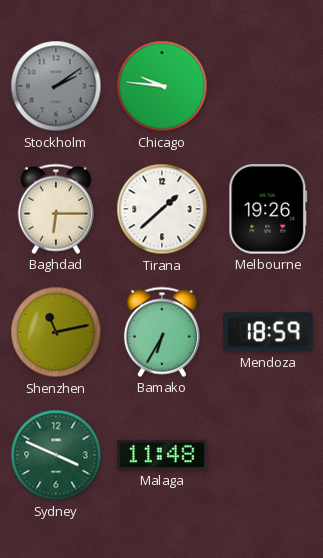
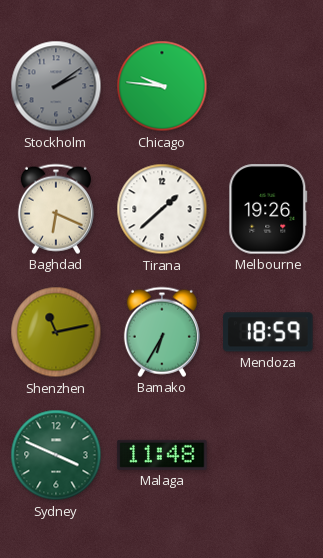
Baghdad: 6:15 -> 6:19 (56, 209)
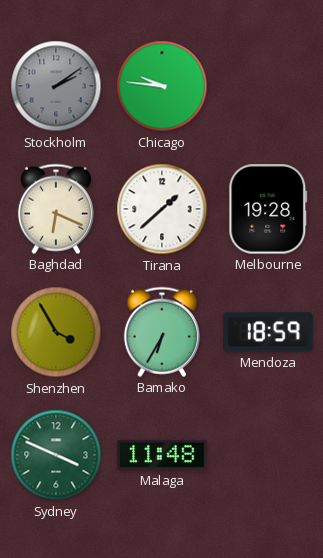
Melbourne: 19:26 -> 19:28 (268, 209)
Shenzhen: 11:13 -> 3:55 (56, 332)
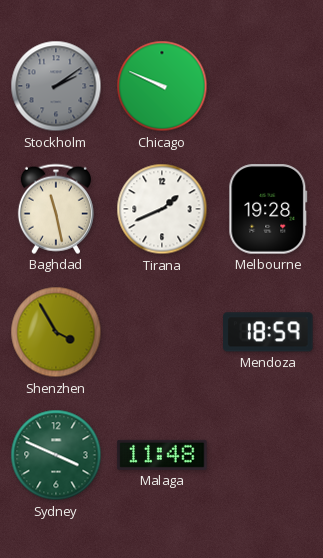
Chicago: 9:46 -> 9:49 (162, 86)
Baghdad: 6:19 -> 11:28 (56, 209)
Tirana: 1:38 -> 1:41 (162, 209)
Bamako: 6:35 -> none (162, 332)
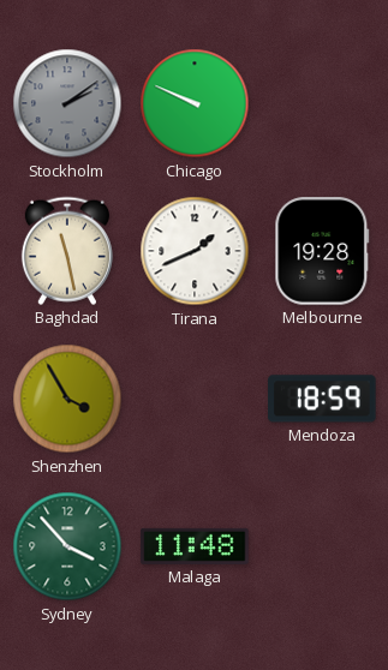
Sydney: 3:49 -> 3:53 (67, 546)
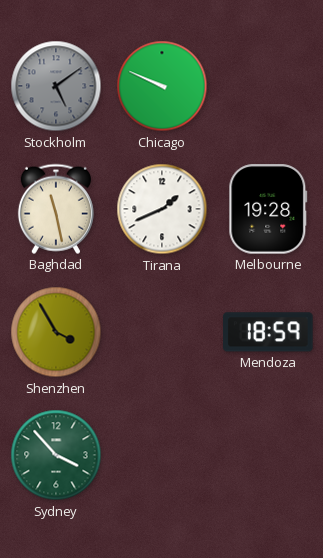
Stockholm: 2:09 -> 5:09 (56, 86)
Malaga: 11:48 -> none (195, 546)
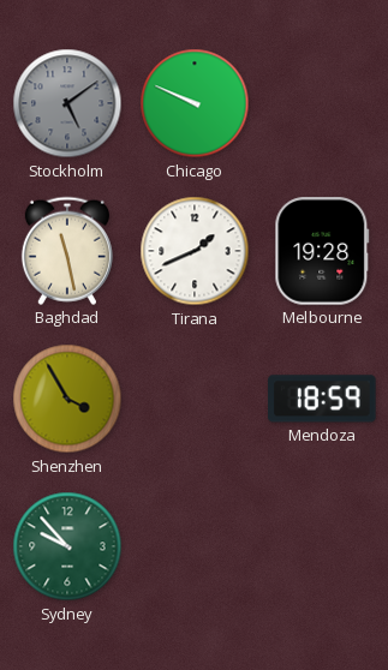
Sydney: 3:53 -> 9:53 (67, 546)
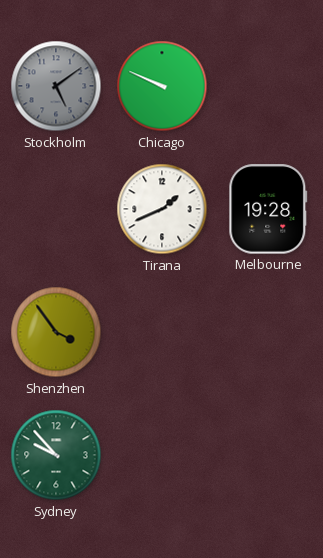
Baghdad: 11:28 -> none (67, 251)
Shenzhen: 3:55 -> 3:54 (56, 332)
Mendoza: 18:59 -> none (322, 399)
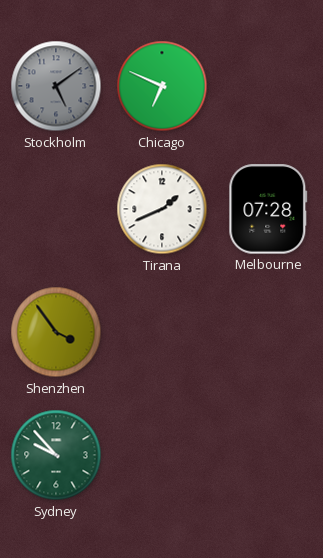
Chicago: 9:49 -> 6:49 (162, 86)
Melbourne: 19:28 -> 07:28 (268, 209)
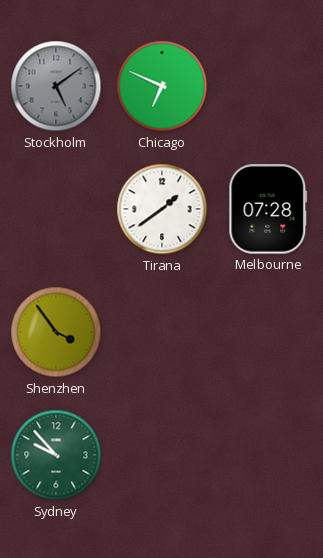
Tirana: 1:41 -> 1:39 (162, 209)
